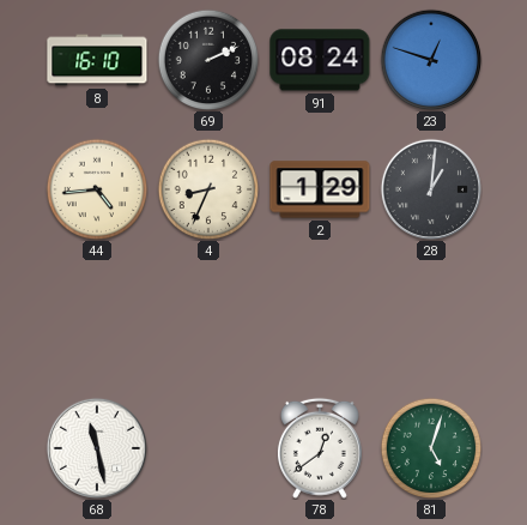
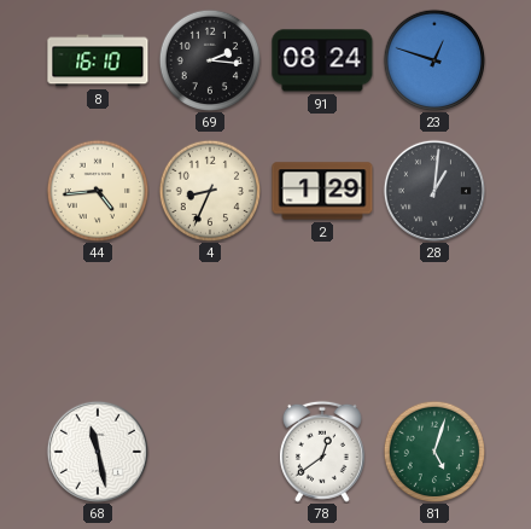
69: 2:11 -> 2:16 (210, 60)
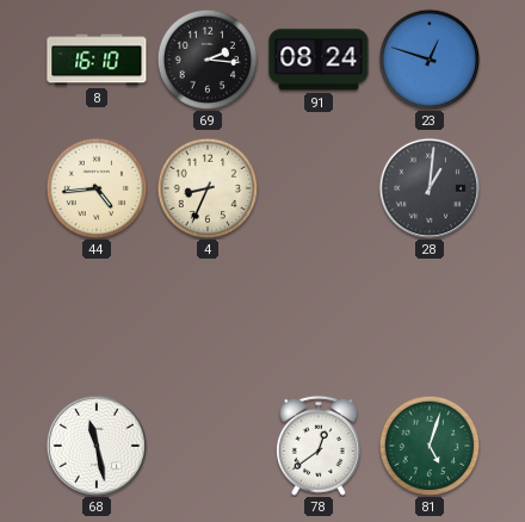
2: 1:29 -> none (322, 191)
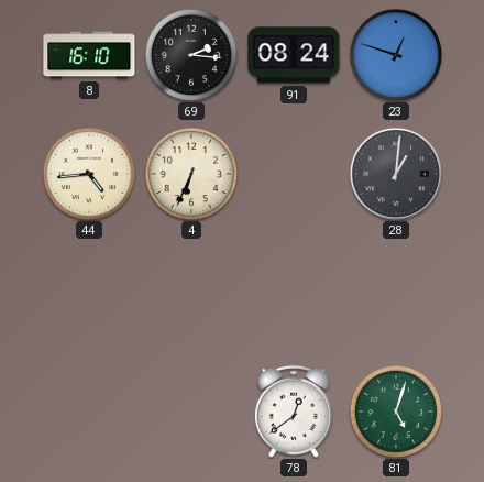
4: 8:34 -> 6:34 (191, 174)
68: 11:28 -> none (97, 446)
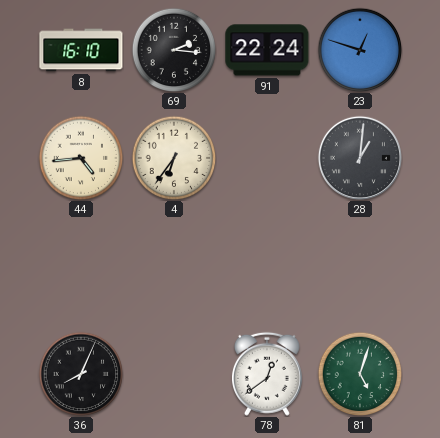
91: 08:24 -> 22:24 (267, 50)
4: 6:34 -> 6:36 (174, 158)
36: none -> 8:04 (81, 374)
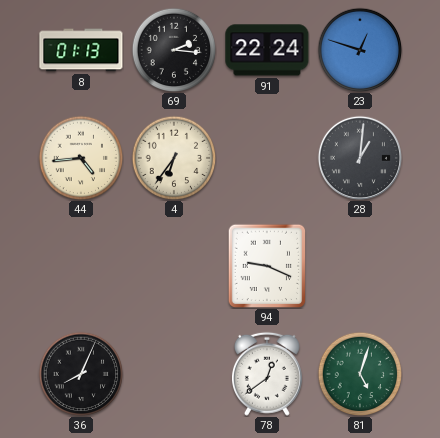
8: 16:10 -> 01:13 (81, 50)
94: none -> 9:19 (266, 266)
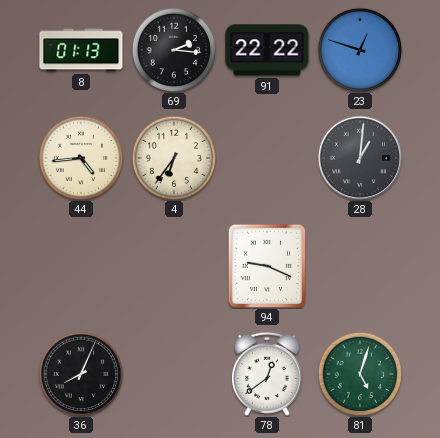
91: 22:24 -> 22:22 (267, 50)
